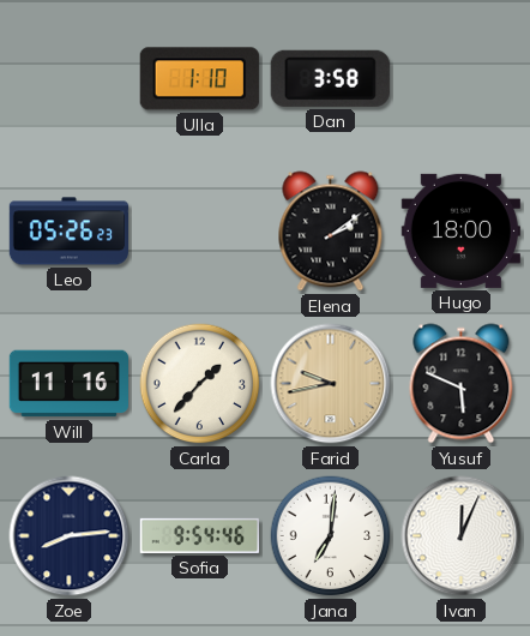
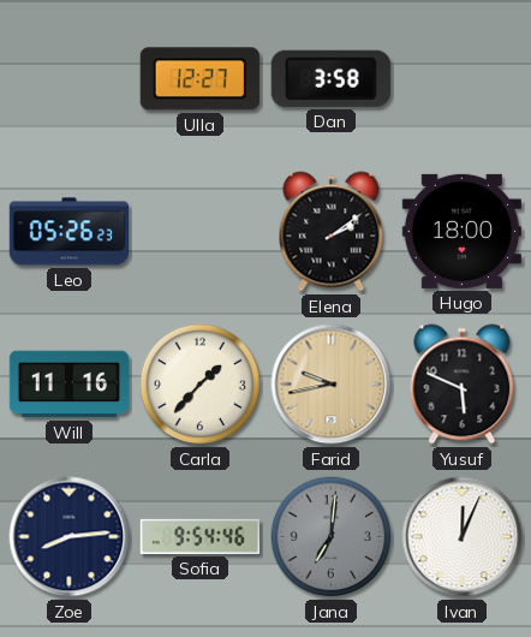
Ulla: 1:10 -> 12:27 (199, 79)
Jana dial: white -> grey (332, 537)
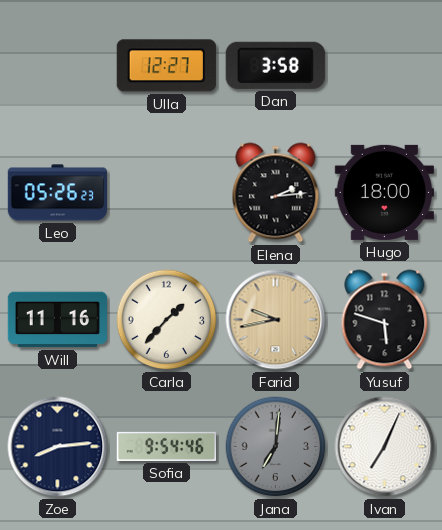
Elena: 2:09 -> 2:14 (276, 193)
Yusuf: 5:49 -> 5:48 (385, 320)
Ivan: 12:04 -> 7:04 (385, 447)
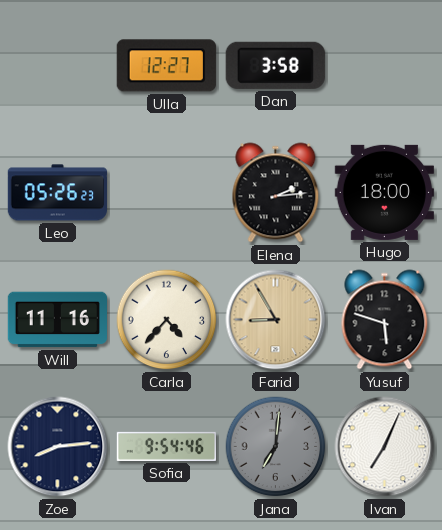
Carla: 1:37 -> 4:37 (167, 320)
Farid: 9:43 -> 8:55 (276, 320)
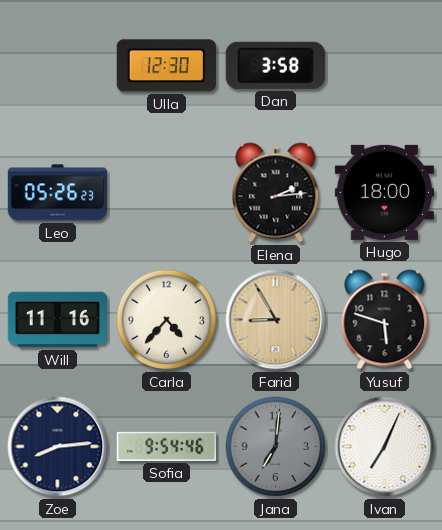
Ulla: 12:27 -> 12:30 (166, 66)
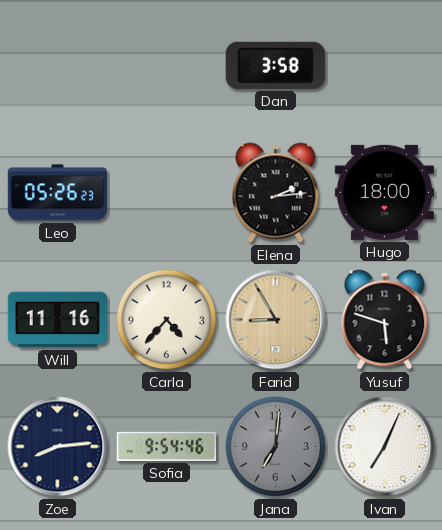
Ulla: 12:30 -> none (166, 66)
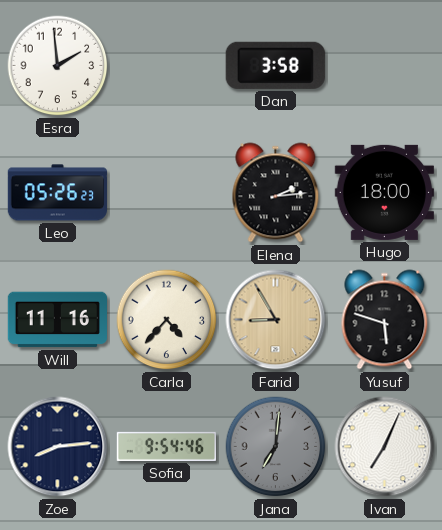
Esra: none -> 1:59 (58, 66)
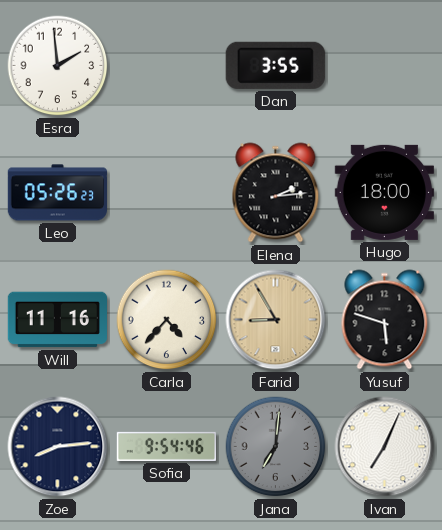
Dan: 3:58 -> 3:55 (275, 65)
